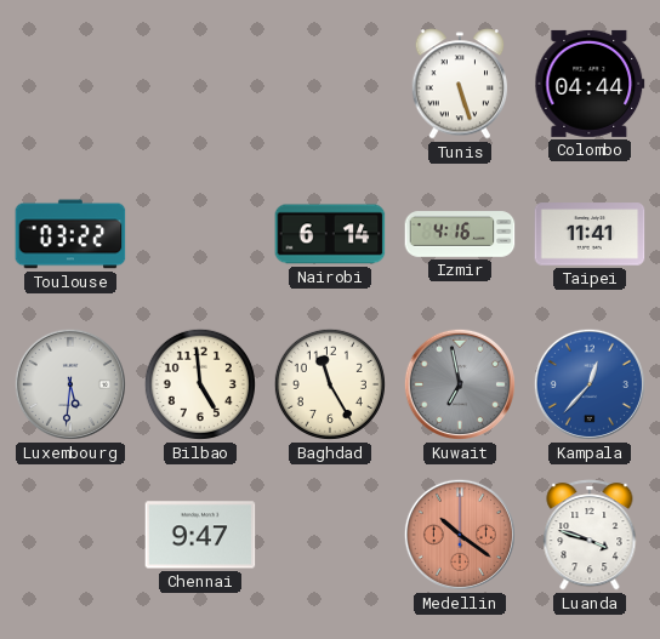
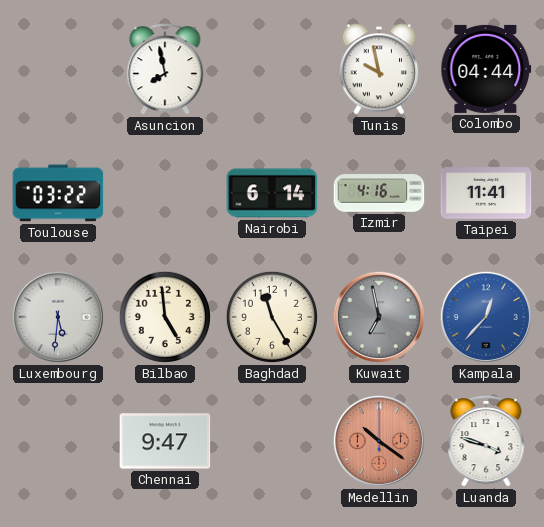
Asuncion: none -> 7:58 (165, 69)
Tunis: 5:27 -> 9:58 (379, 69)
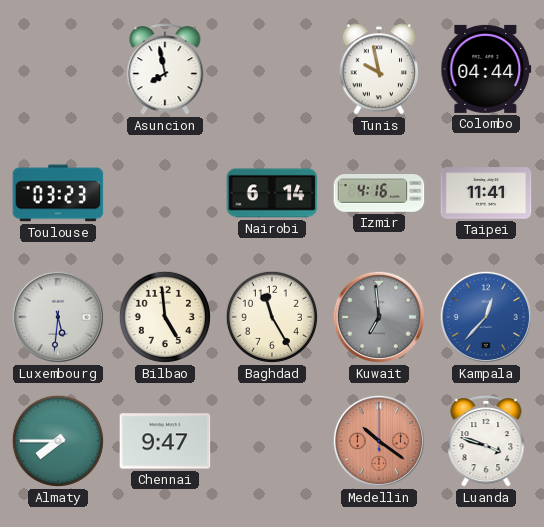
Toulouse: 03:22 -> 03:23 (58, 193)
Kuwait: 6:58 -> 6:59 (379, 317)
Almaty: none -> 7:45 (58, 441)
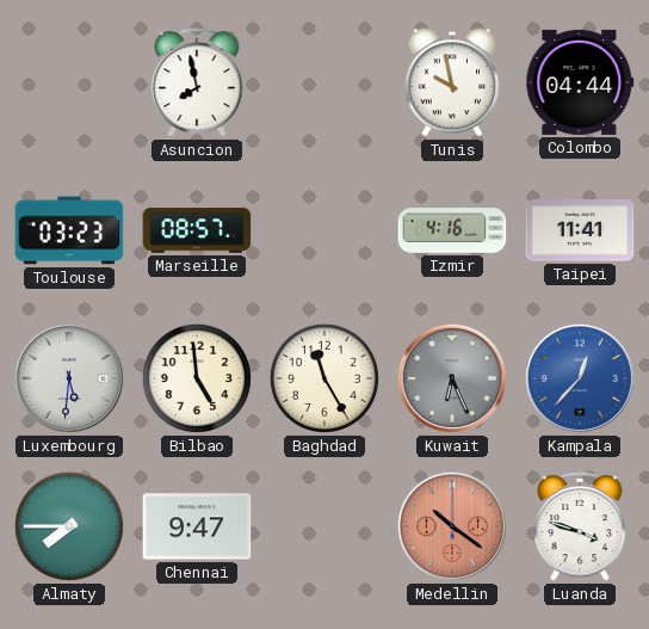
Marseille: none -> 08:57 (197, 230)
Nairobi: 6:14 -> none (272, 193)
Kuwait: 6:59 -> 6:26 (452, 378)
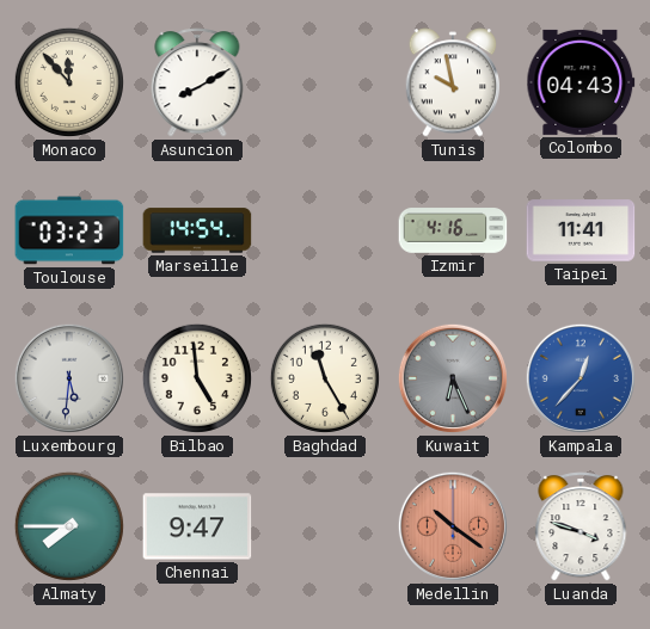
Monaco: none -> 11:53 (69, 82)
Asuncion: 7:58 -> 8:10 (197, 82)
Colombo: 04:44 -> 04:43 (581, 82)
Marseille: 08:57 -> 14:54 (197, 230)
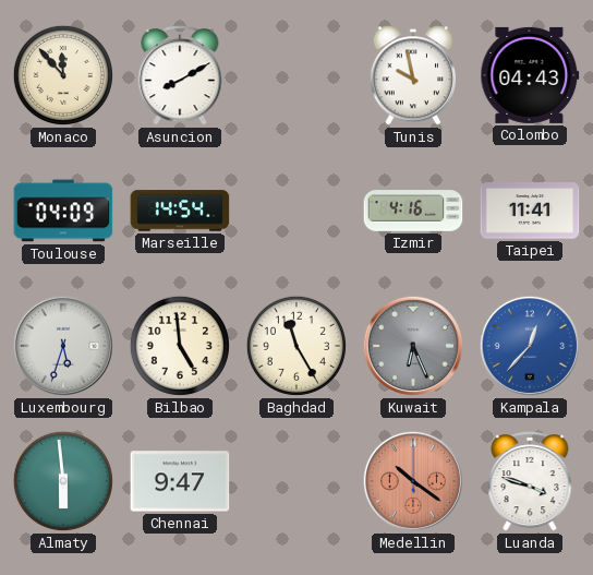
Toulouse: 03:23 -> 04:09 (63, 211)
Luxembourg: 5:31 -> 5:33 (63, 346)
Almaty: 7:45 -> 5:59 (63, 481)
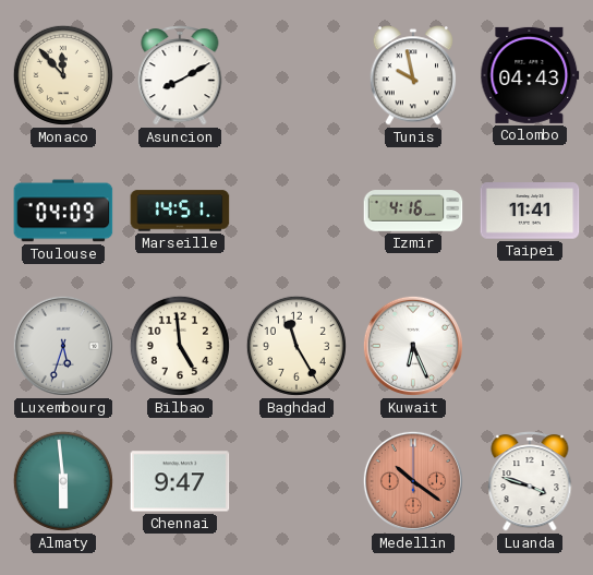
Marseille: 14:54 -> 14:51 (180, 211)
Kuwait dial: grey -> white (413, 346)
Kampala: 12:37 -> none (530, 346)
